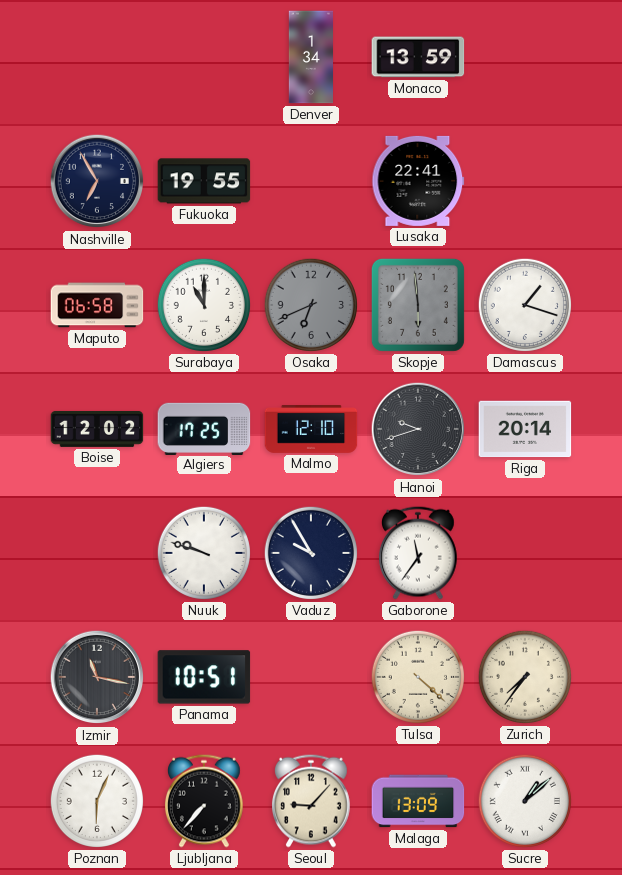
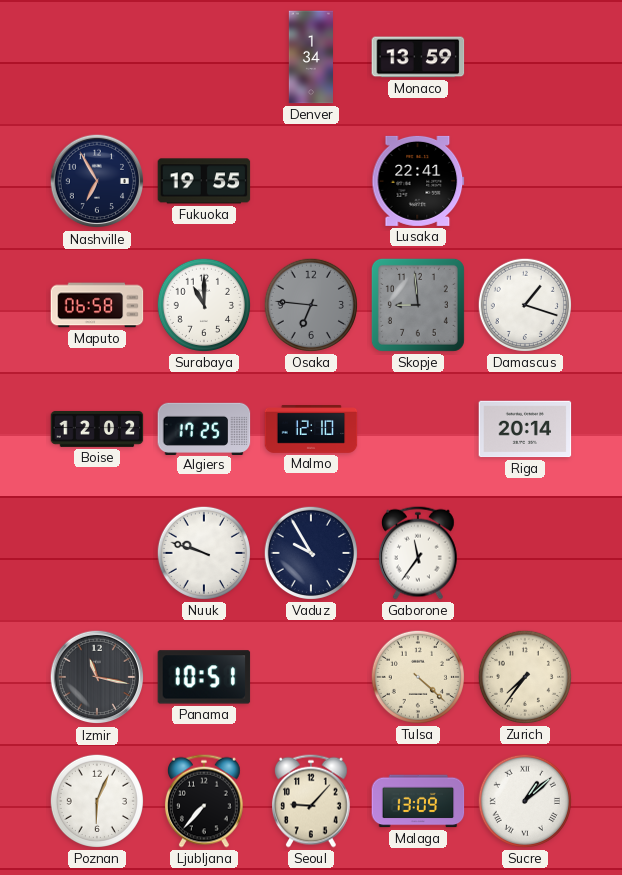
Osaka: 6:41 -> 6:46 (311, 305)
Skopje: 5:59 -> 8:59 (418, 305)
Hanoi: 9:42 -> none (418, 429)
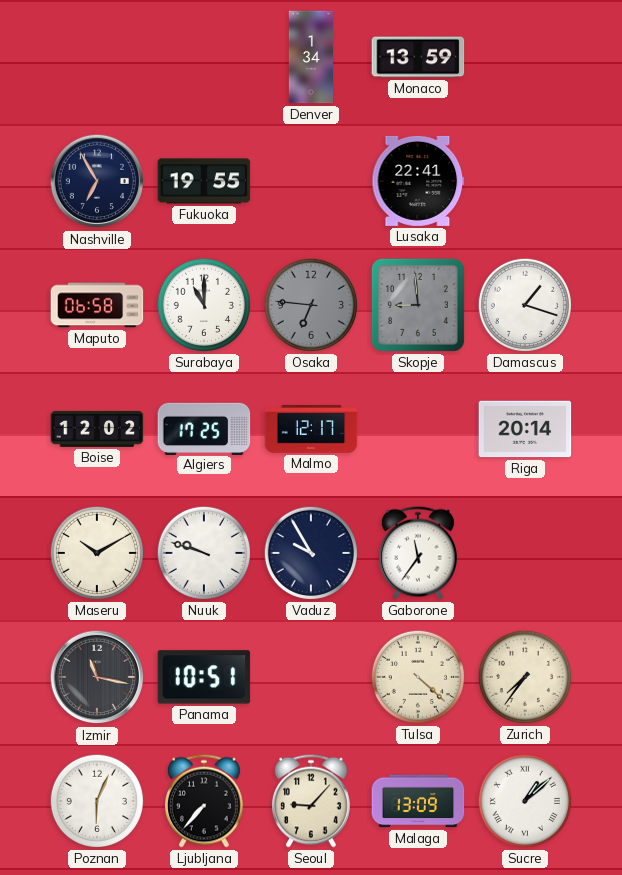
Malmo: 12:10 -> 12:17 (311, 430)
Maseru: none -> 10:10 (97, 553)
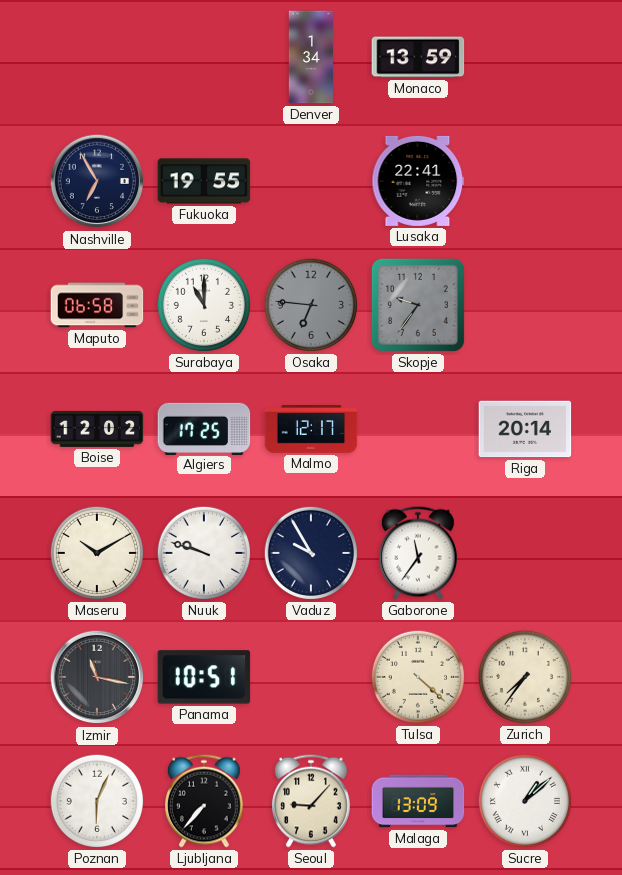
Skopje: 8:59 -> 9:36 (418, 305)
Damascus: 1:18 -> none (525, 305)
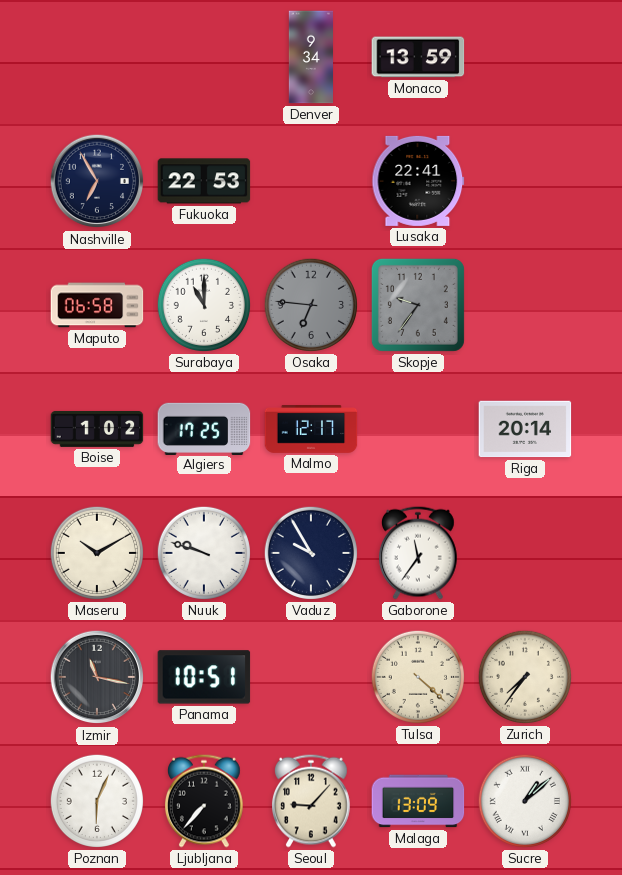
Denver: 1:34 -> 9:34 (310, 57)
Fukuoka: 19:55 -> 22:53 (204, 181)
Boise: 12:02 -> 1:02 (97, 429)
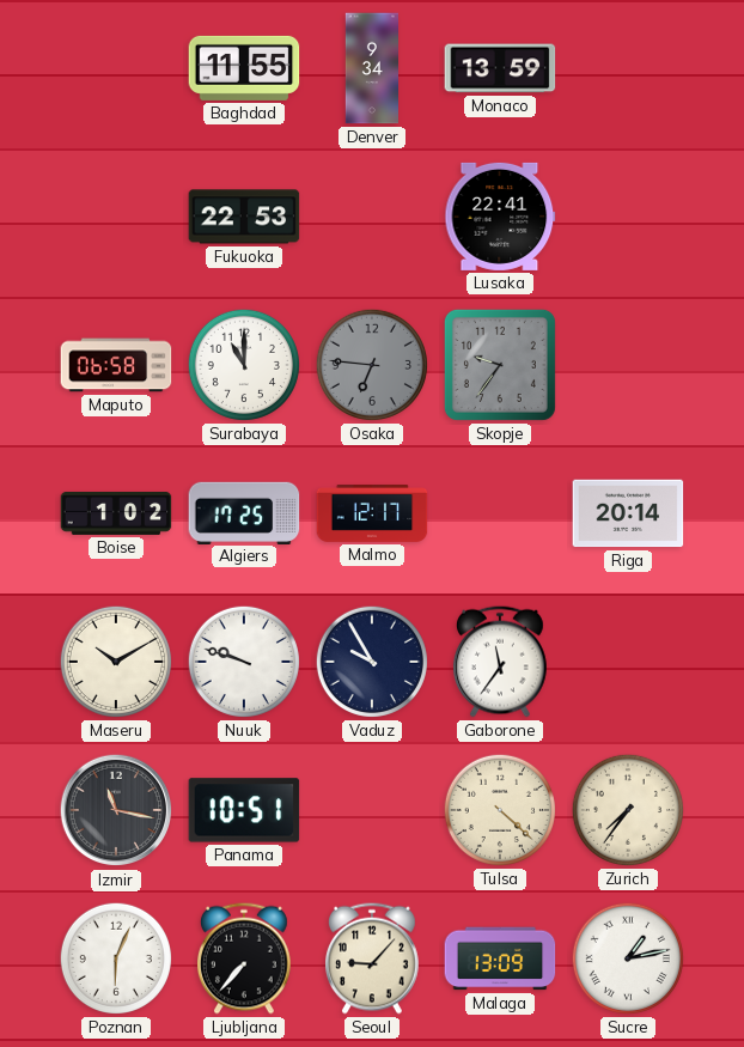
Baghdad: none -> 11:55 (244, 68)
Nashville: 6:55 -> none (97, 181)
Sucre: 1:08 -> 1:13 (628, 958)
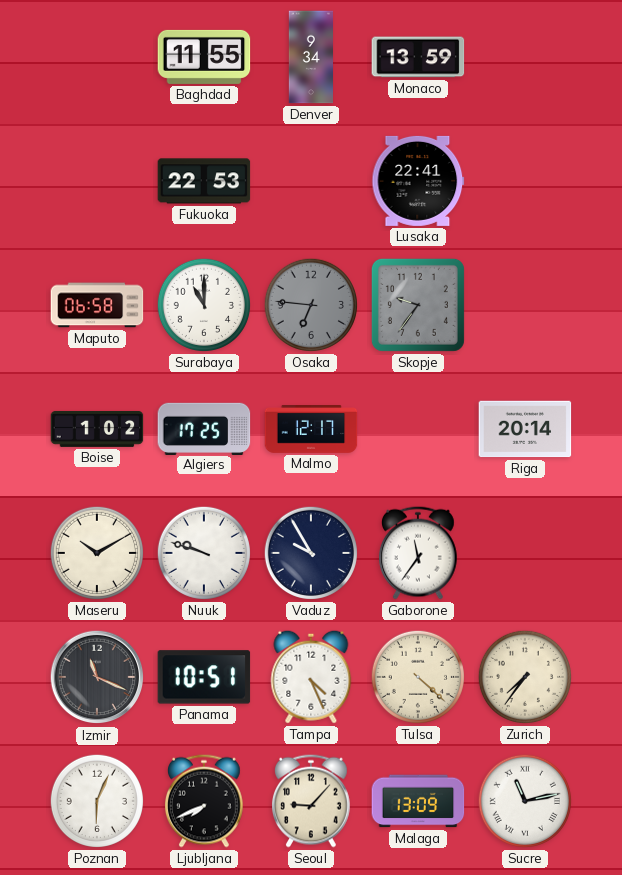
Izmir: 11:17 -> 11:19 (97, 677)
Tampa: none -> 4:26 (311, 677)
Ljubljana: 7:37 -> 7:41 (205, 801)
Sucre: 1:13 -> 11:13 (525, 801)
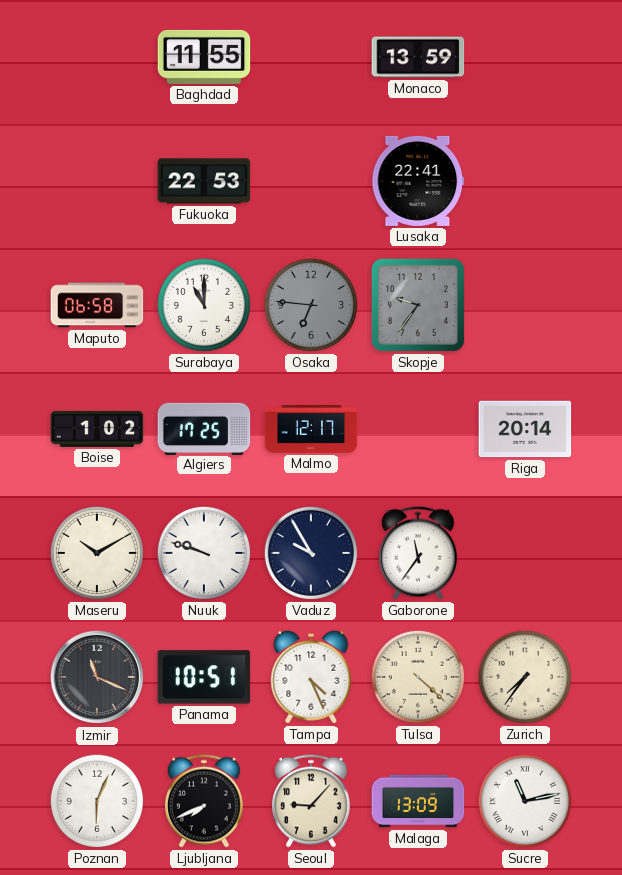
Denver: 9:34 -> none (310, 57)
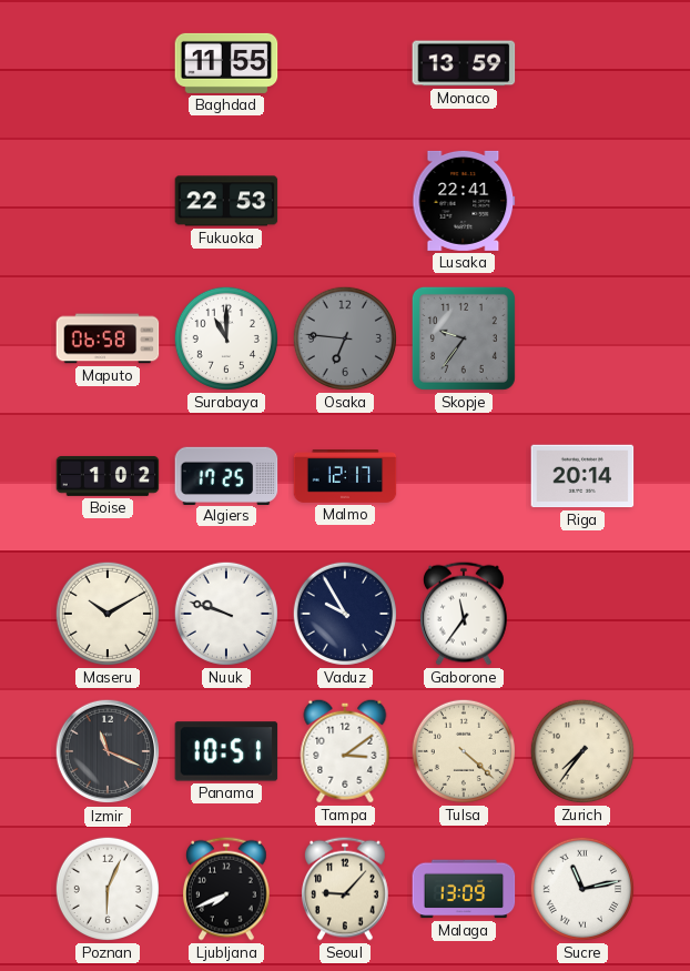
Tampa: 4:26 -> 3:09 (345, 751)
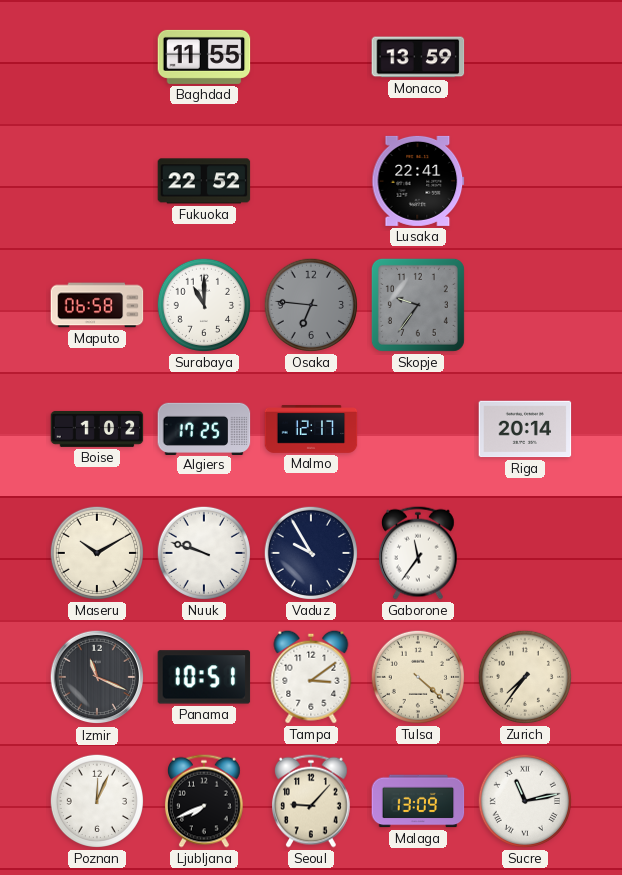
Fukuoka: 22:53 -> 22:52 (204, 181)
Poznan: 6:04 -> 12:04 (97, 801)
